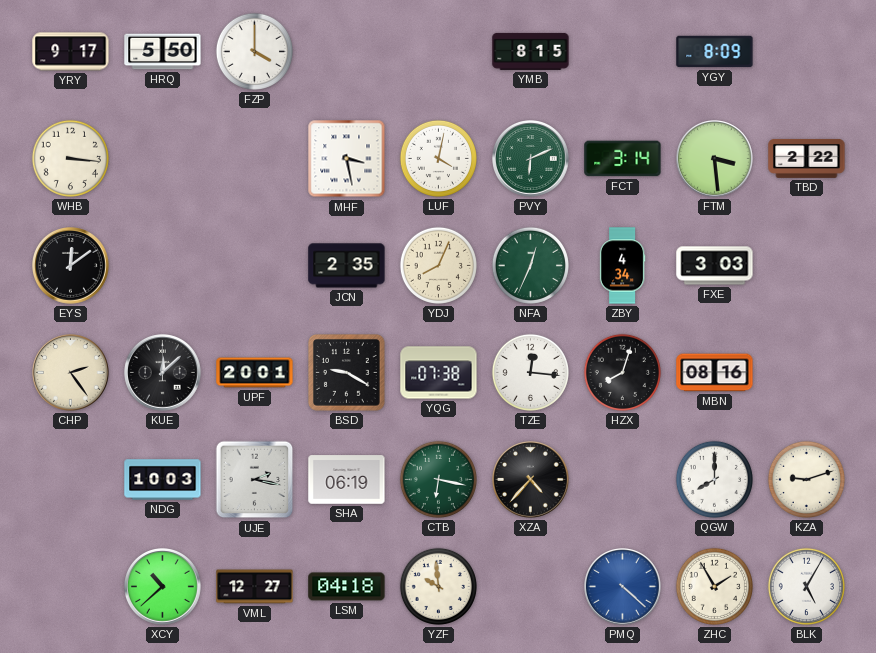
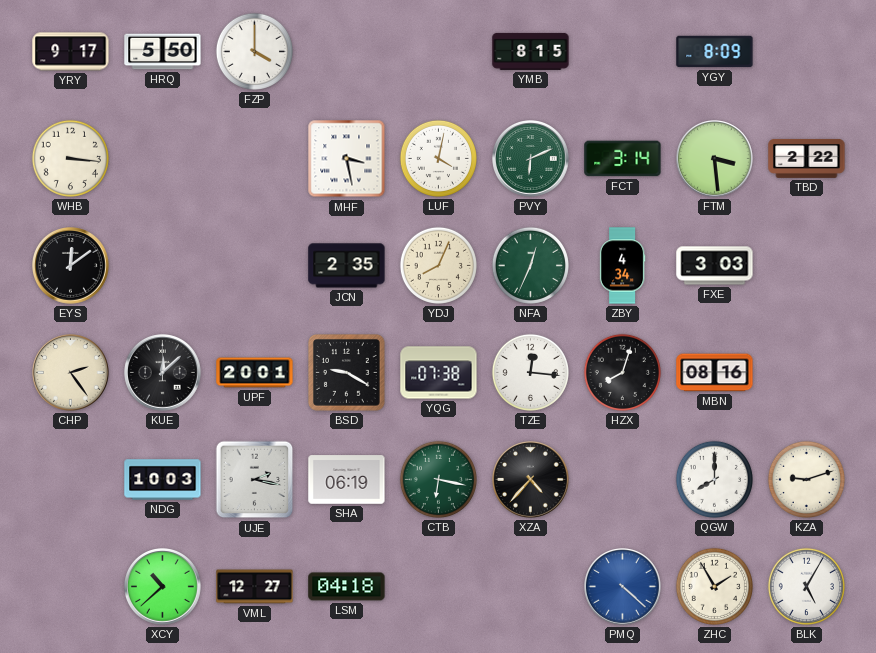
YZF: 9:59 -> none (438, 586)
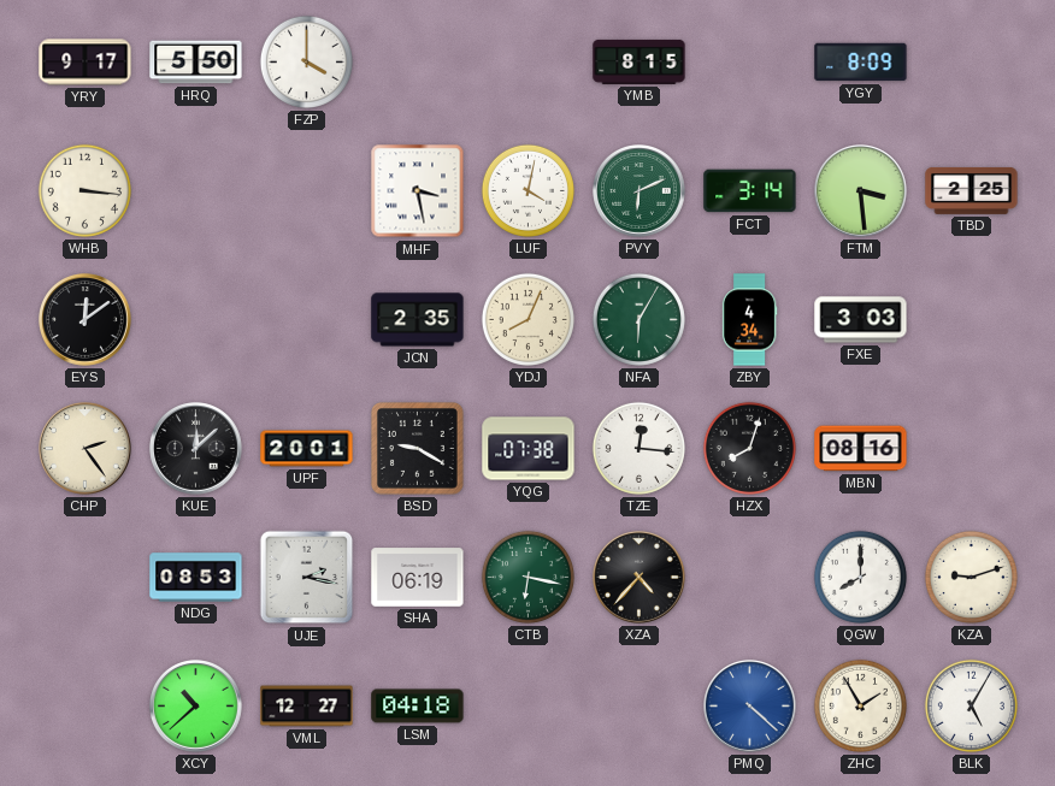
TBD: 2:22 -> 2:25 (972, 190)
NFA: 12:34 -> 6:05 (638, 319)
NDG: 10:03 -> 08:53 (196, 578)
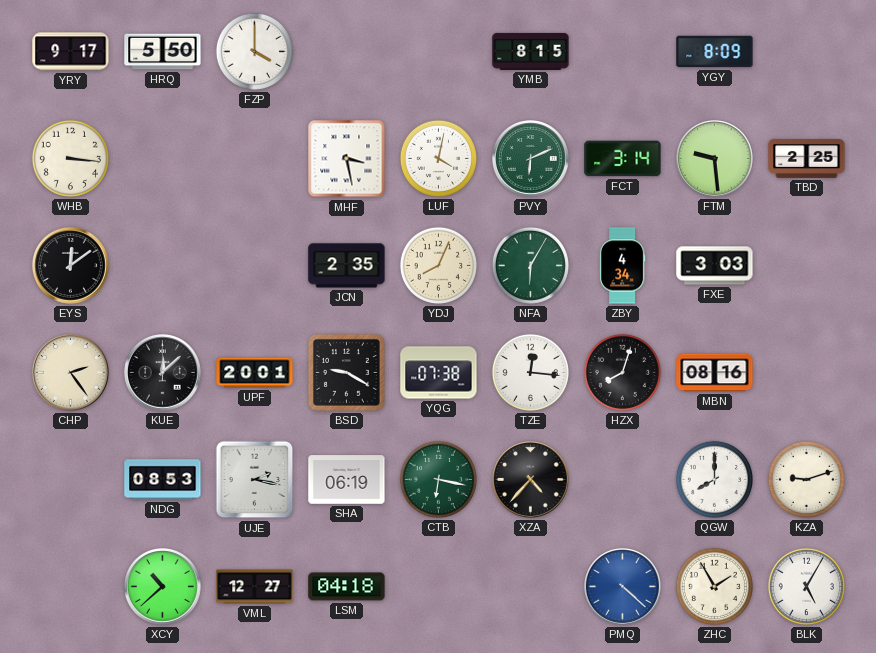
FTM: 3:29 -> 9:29 (715, 159)
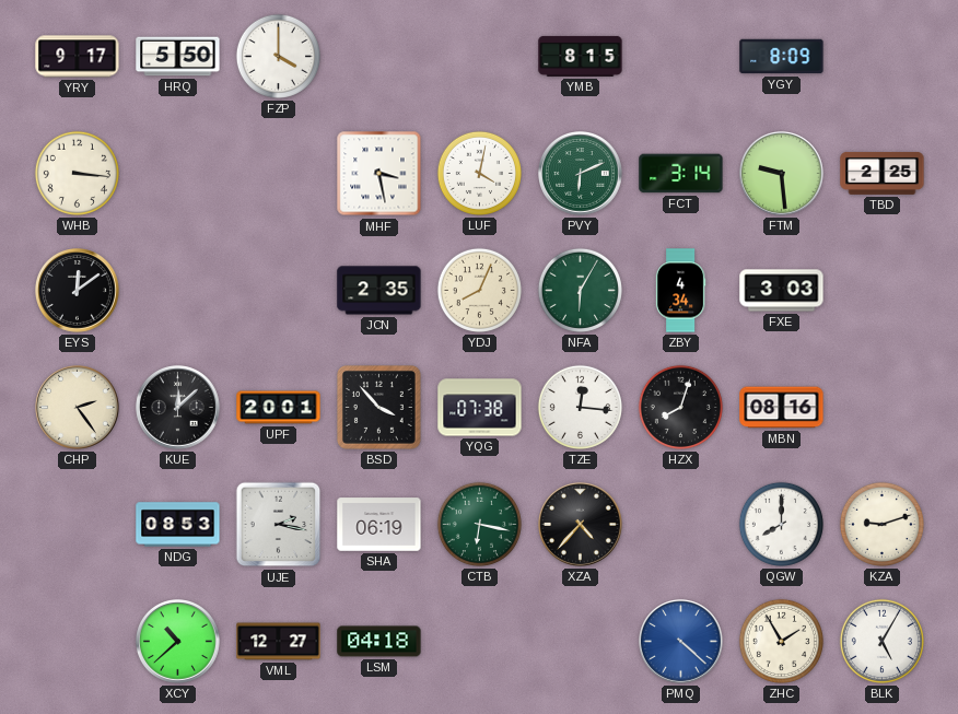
BSD: 9:20 -> 3:53 (379, 408)
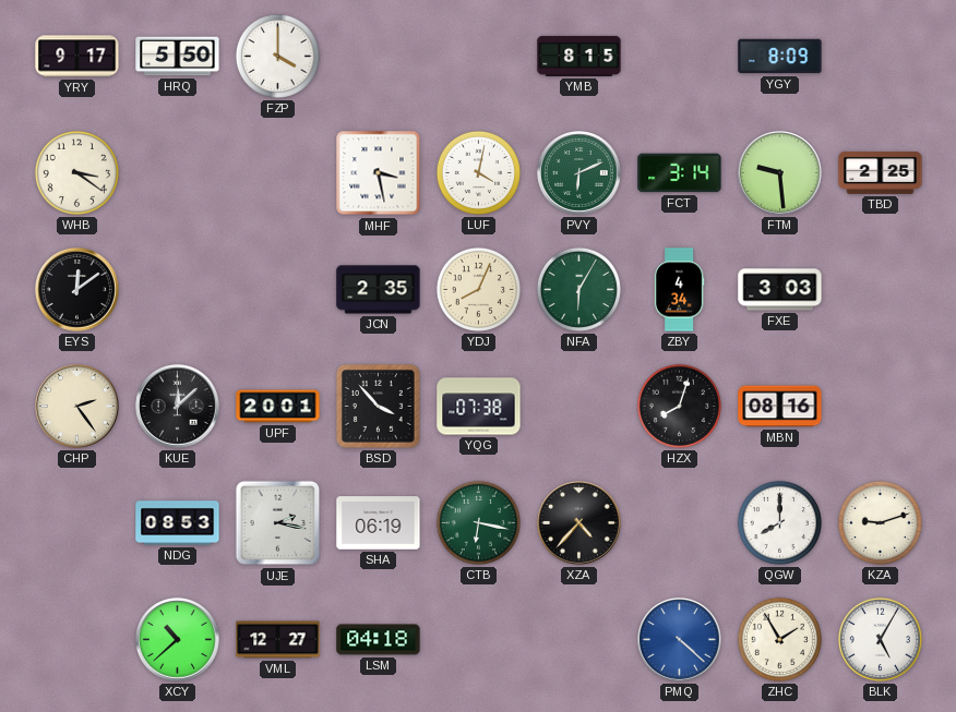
WHB: 3:16 -> 3:21 (76, 172)
TZE: 12:16 -> none (580, 407)
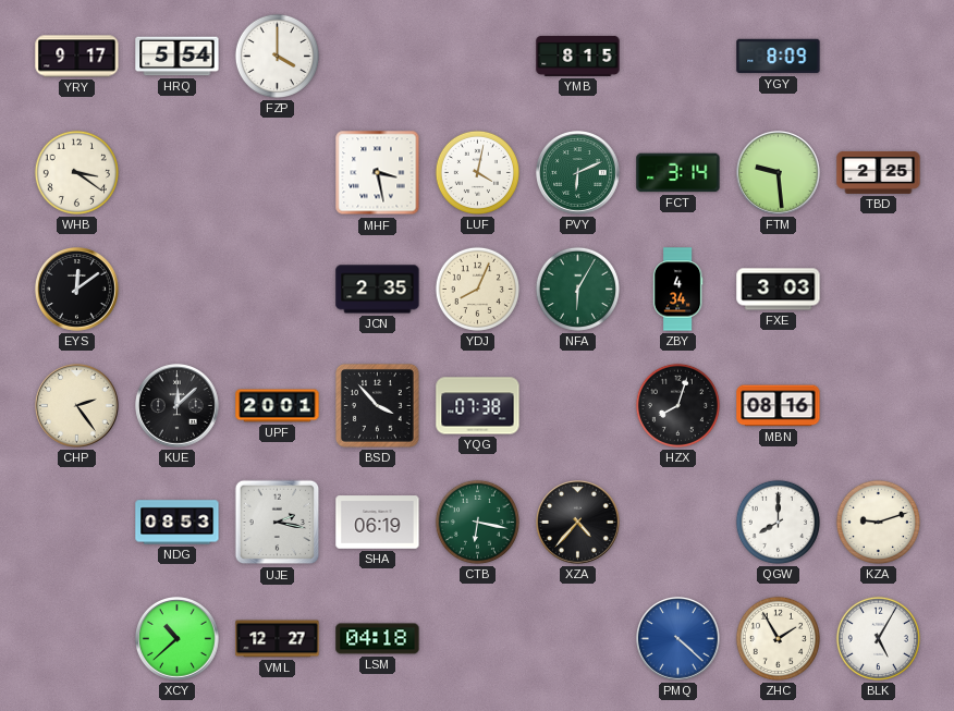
HRQ: 5:50 -> 5:54 (178, 57)
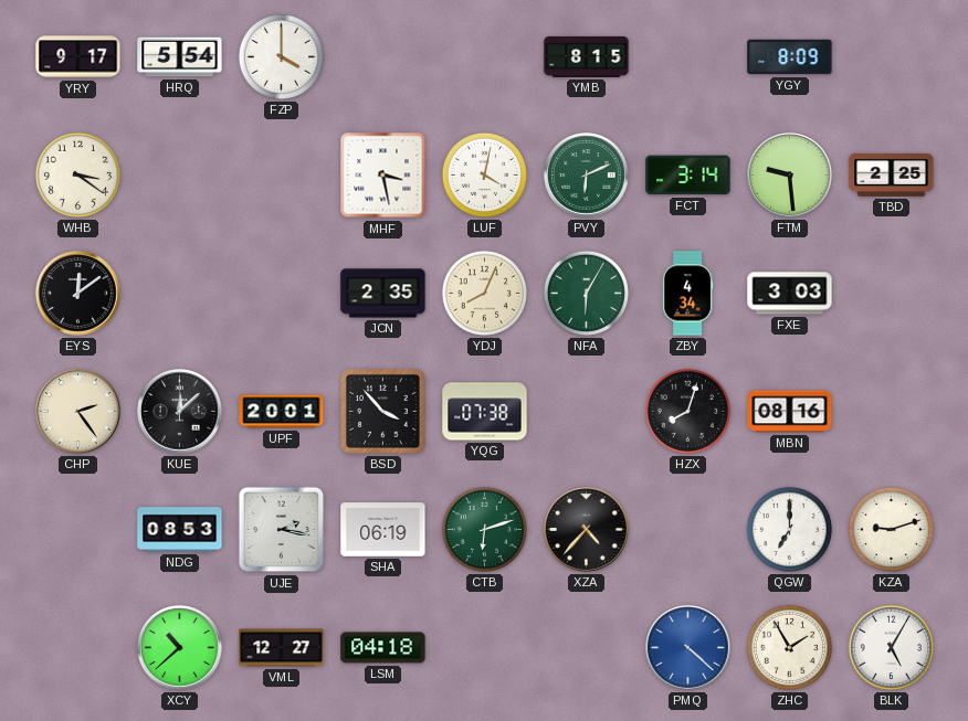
CTB: 6:17 -> 6:12 (484, 529)
QGW: 8:00 -> 7:00 (789, 529)
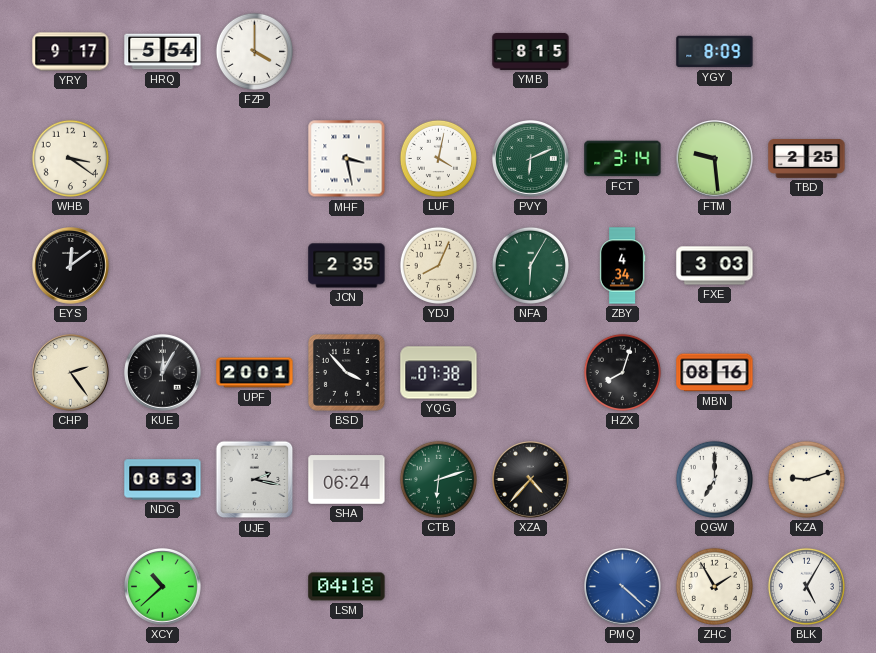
KUE: 12:08 -> 12:05 (163, 373)
SHA: 06:19 -> 06:24 (347, 480)
VML: 12:27 -> none (282, 648)
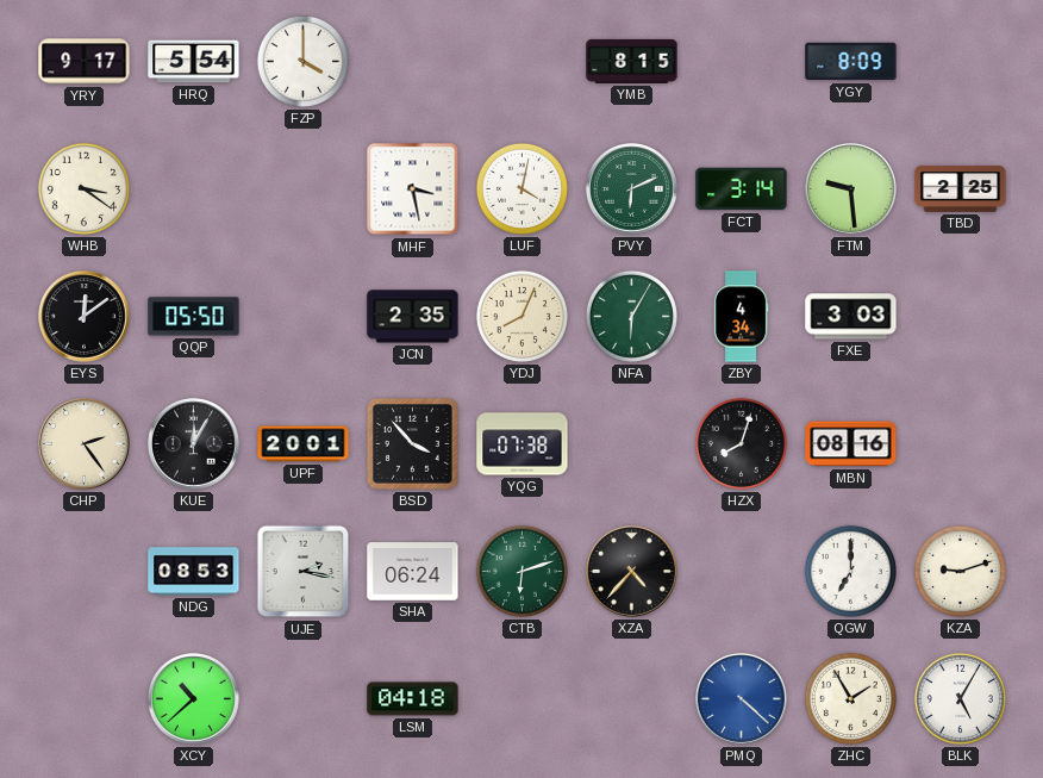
QQP: none -> 05:50 (194, 317)
